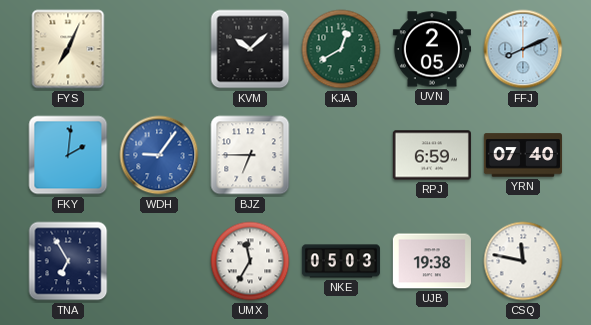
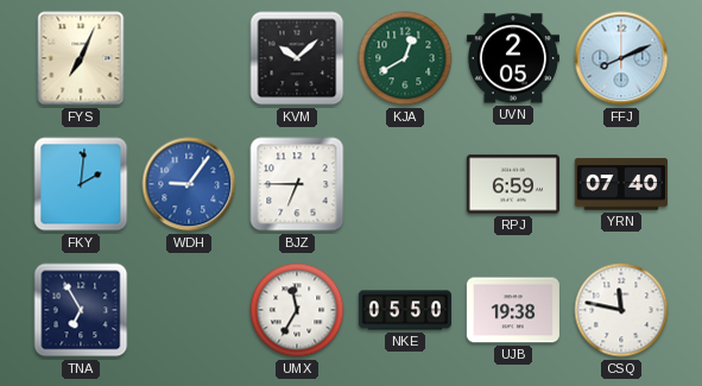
NKE: 05:03 -> 05:50 (405, 310)
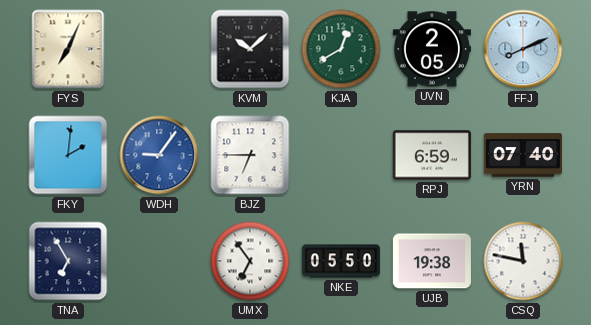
UMX: 11:35 -> 6:54 (250, 261)
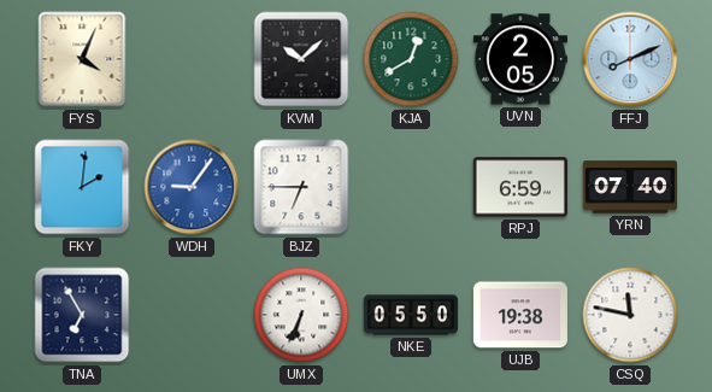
FYS: 7:04 -> 4:04 (82, 59)
UMX: 6:54 -> 6:34 (301, 315)
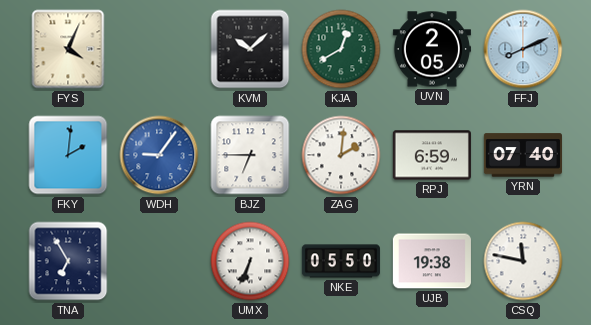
ZAG: none -> 2:01 (341, 155)
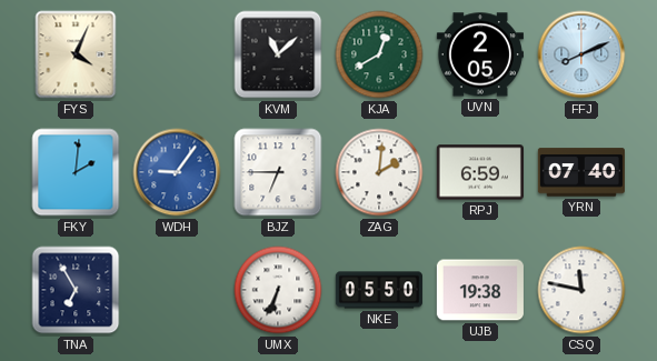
KVM: 10:08 -> 11:08 (278, 54)
